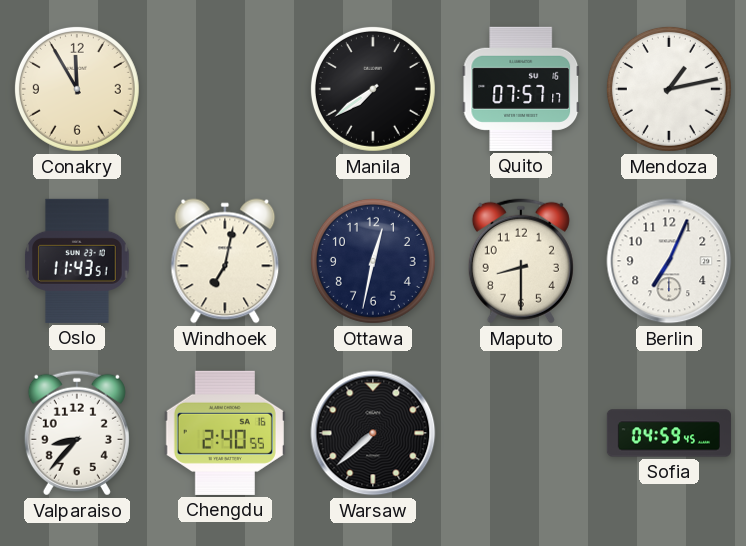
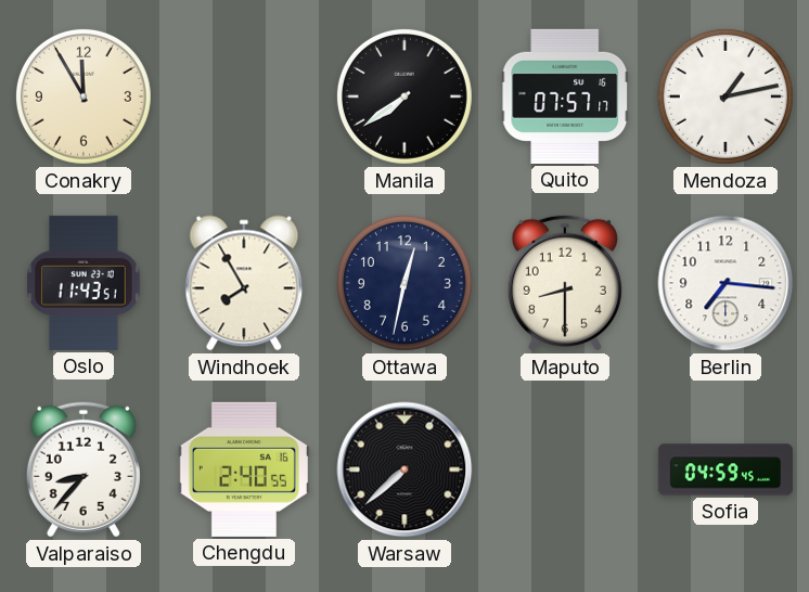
Windhoek: 7:02 -> 7:55 (244, 283)
Berlin: 7:04 -> 7:16 (725, 283)
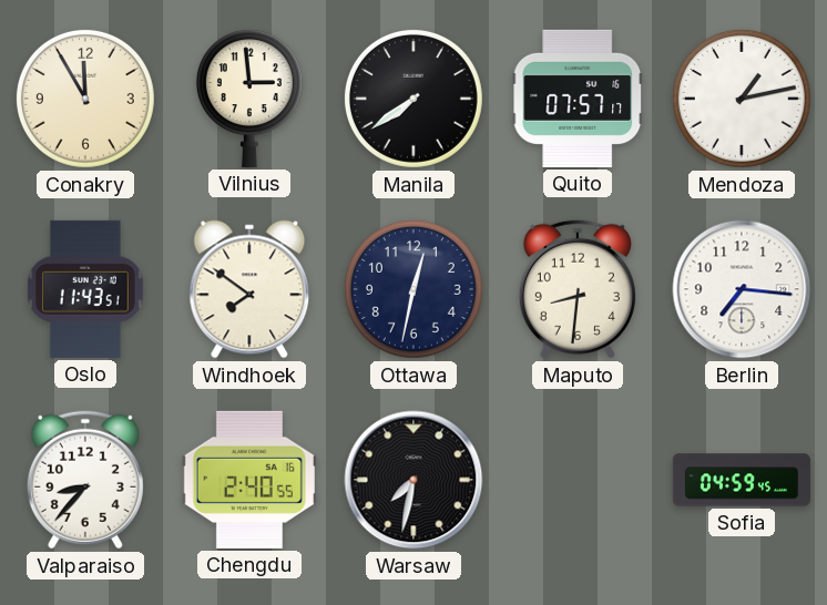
Vilnius: none -> 2:59 (249, 99)
Windhoek: 7:55 -> 7:51 (249, 289)
Maputo: 8:30 -> 8:31 (578, 289)
Warsaw: 7:38 -> 7:32 (413, 480)
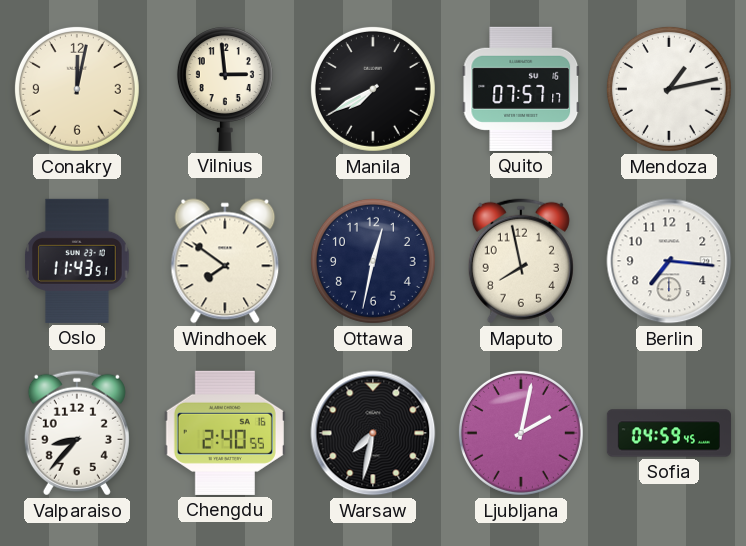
Conakry: 11:55 -> 12:02 (77, 89)
Manila: 7:39 -> 7:40 (373, 89)
Maputo: 8:31 -> 7:58 (521, 261)
Ljubljana: none -> 2:02 (521, 433)
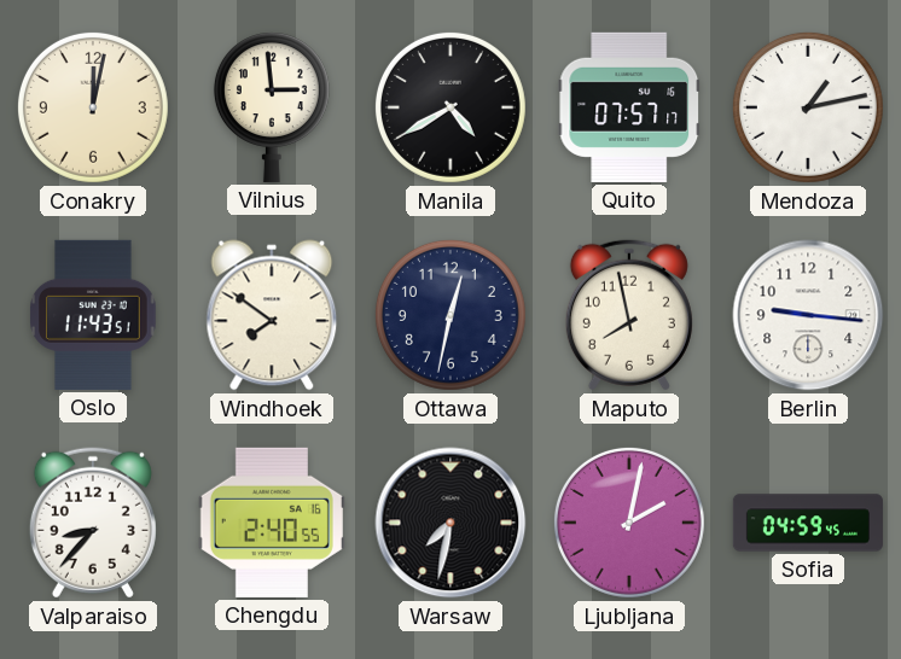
Manila: 7:40 -> 4:40 (450, 107)
Berlin: 7:16 -> 9:16 (808, 315)
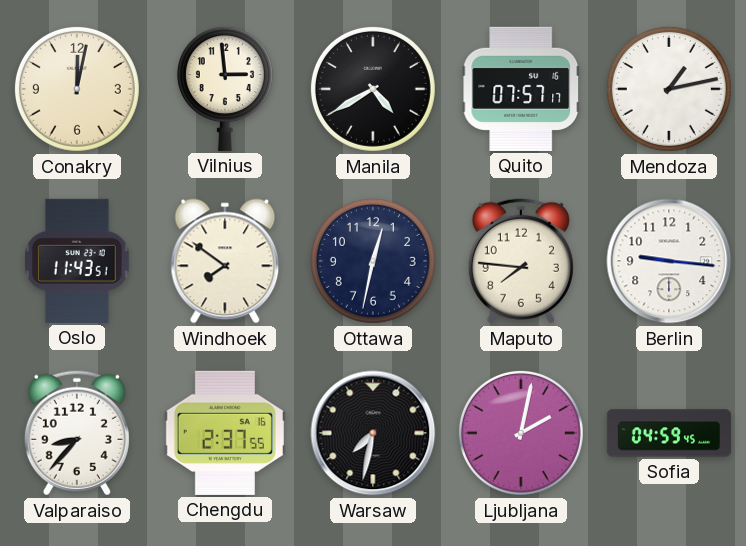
Maputo: 7:58 -> 7:46 (521, 261)
Chengdu: 2:40 -> 2:37 (225, 433)
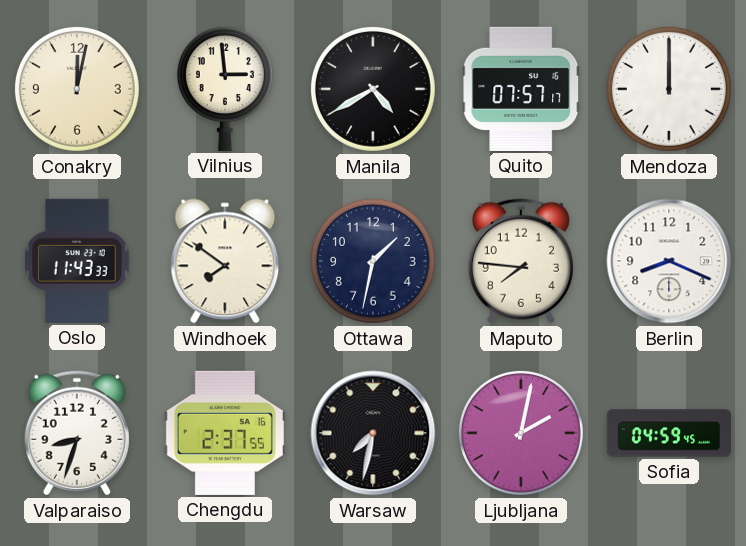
Mendoza: 1:13 -> 12:00 (669, 89)
Oslo: 11:43:51 -> 11:43:33 (77, 261)
Ottawa: 12:32 -> 1:32 (373, 261)
Berlin: 9:16 -> 8:19 (669, 261)
Valparaiso: 8:37 -> 8:33 (77, 433)
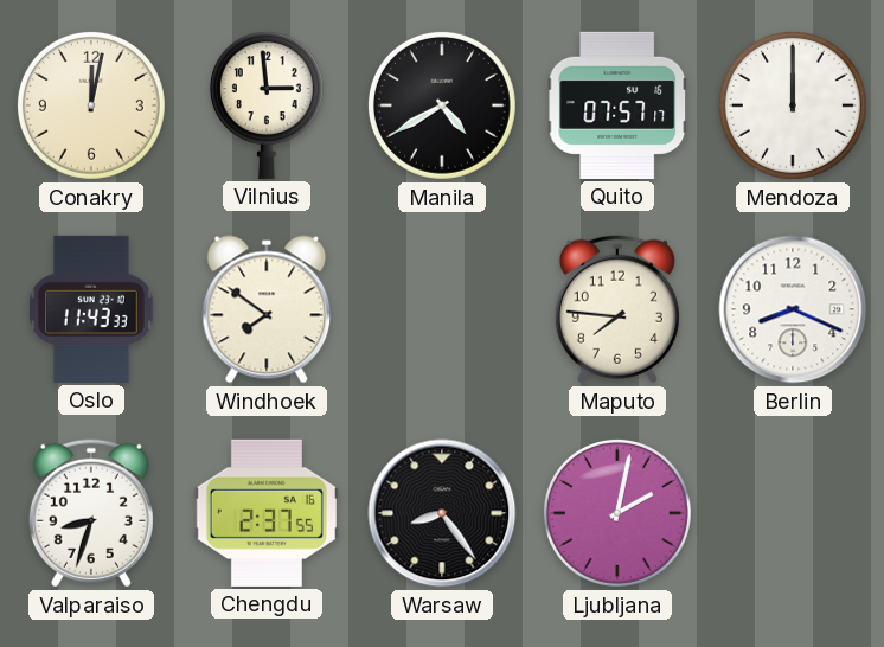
Ottawa: 1:32 -> none (373, 261)
Warsaw: 7:32 -> 8:24 (442, 513)
Sofia: 04:59 -> none (669, 433)
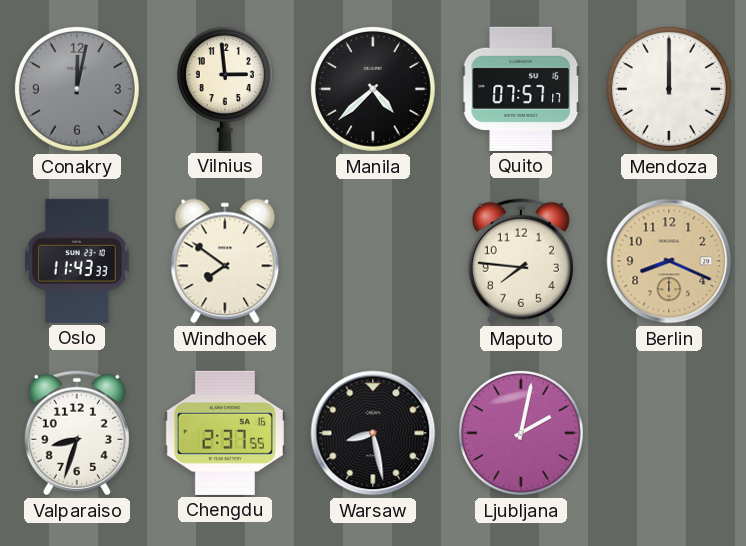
Conakry dial: cream -> grey (77, 89)
Manila: 4:40 -> 4:38 (373, 89)
Berlin dial: white -> champagne (669, 261)
Warsaw: 8:24 -> 8:28 (373, 433)
